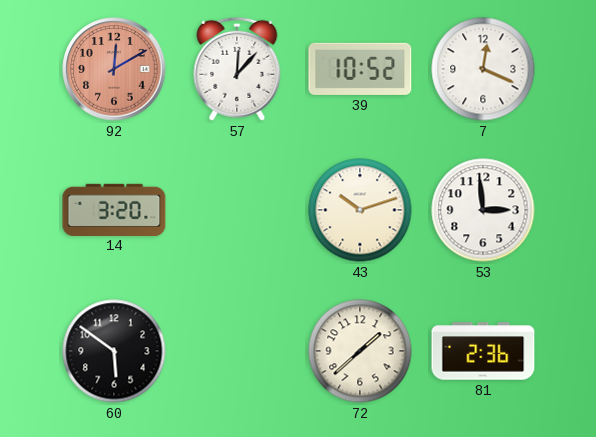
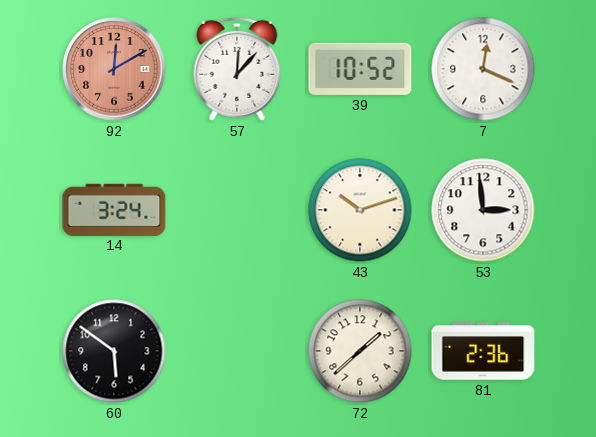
14: 3:20 -> 3:24 (114, 209)
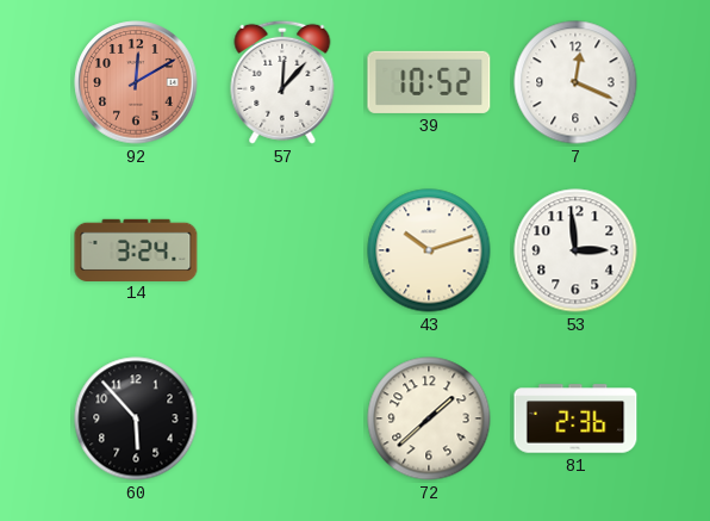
60: 5:51 -> 5:53 (136, 418)
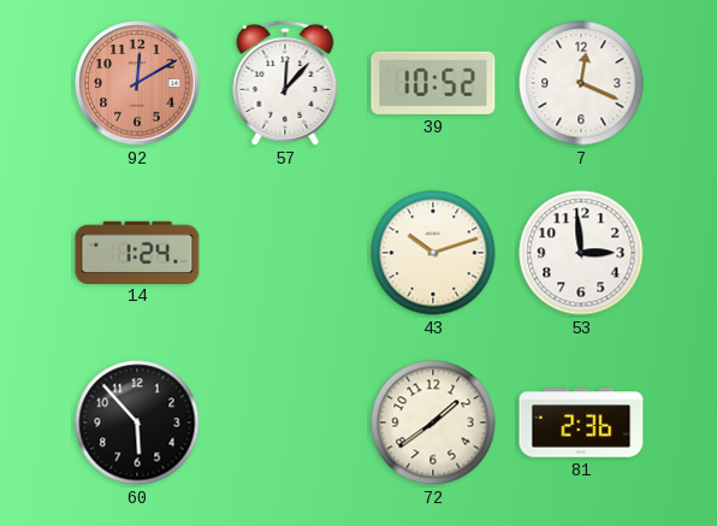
14: 3:24 -> 1:24 (137, 252)
72: 1:38 -> 1:39 (433, 422)
